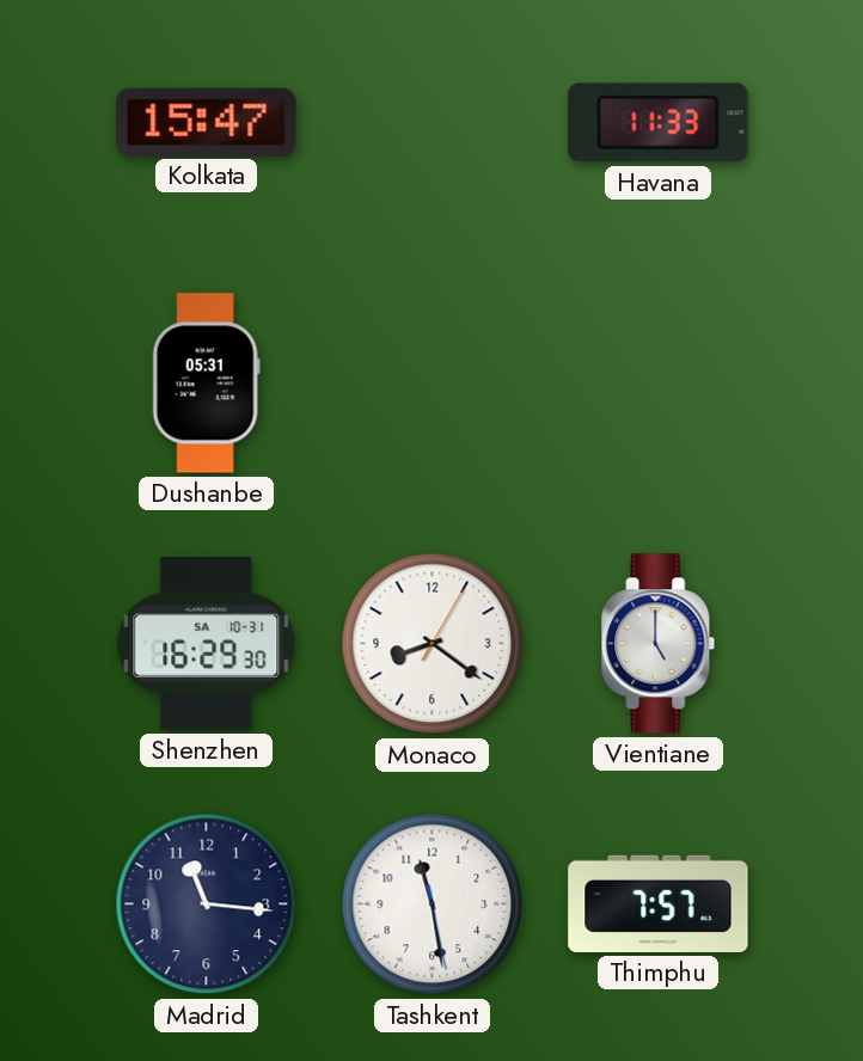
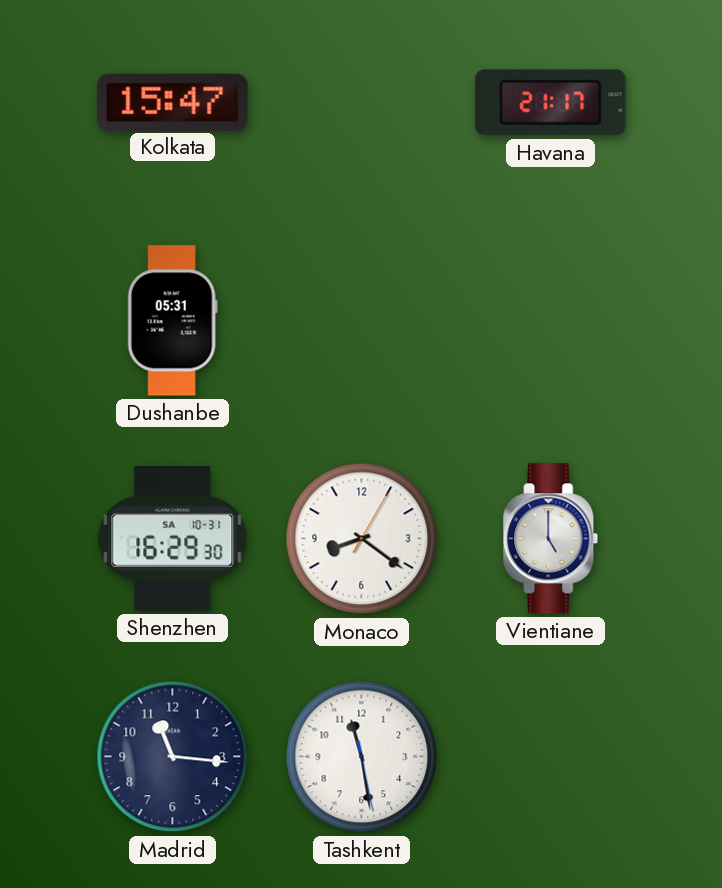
Havana: 11:33 -> 21:17 (551, 103)
Thimphu: 7:57 -> none (659, 903)
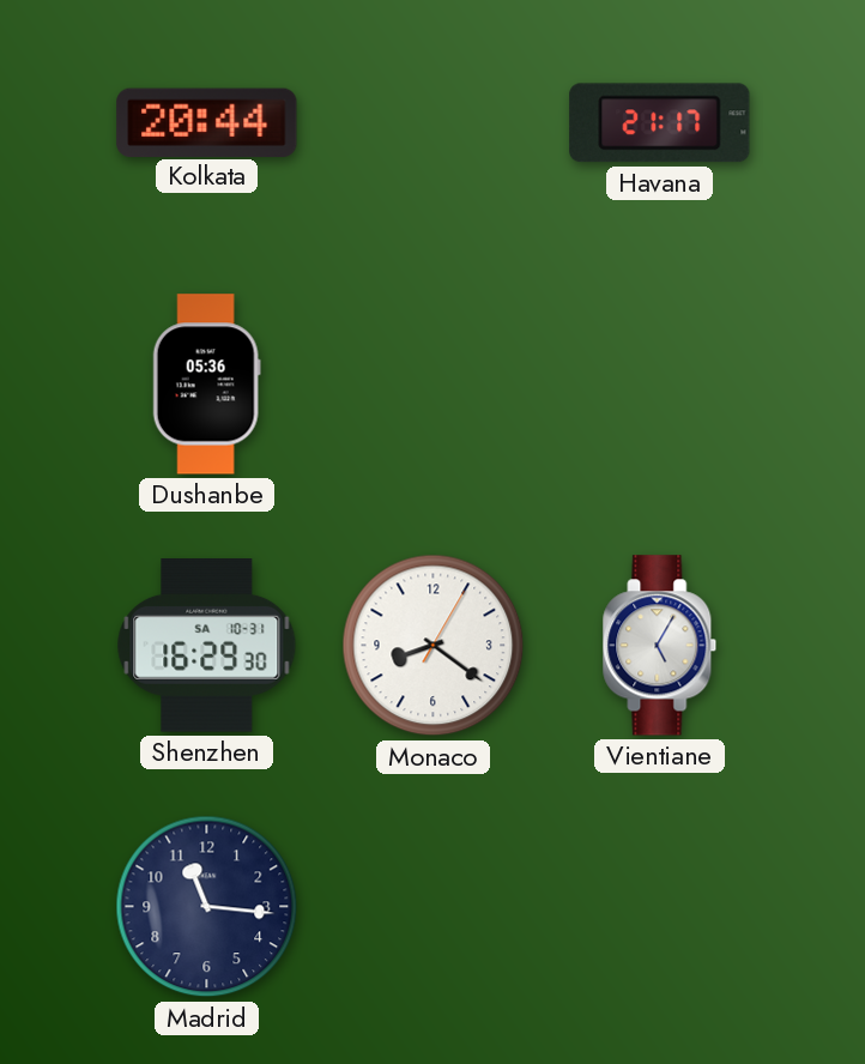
Kolkata: 15:47 -> 20:44 (207, 122)
Dushanbe: 05:31 -> 05:36 (206, 385)
Vientiane: 5:00 -> 5:05 (660, 646)
Tashkent: 11:28 -> none (362, 757)
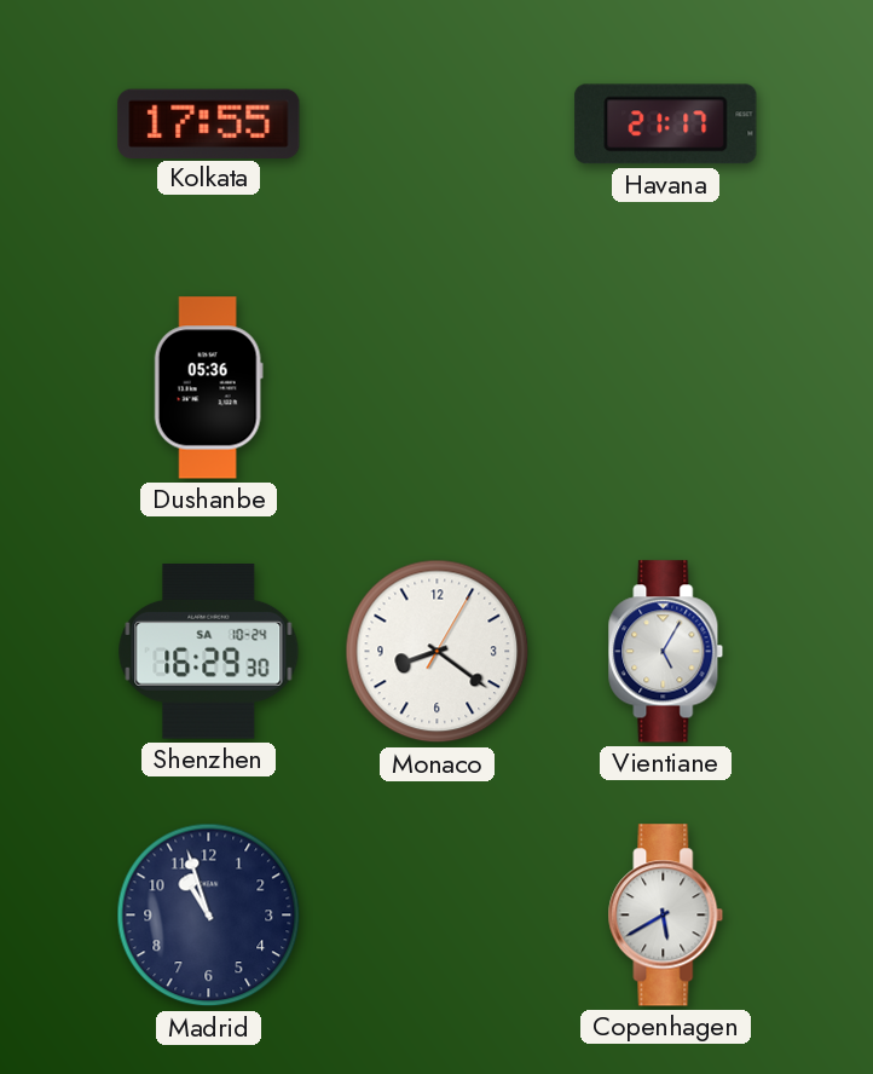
Kolkata: 20:44 -> 17:55 (209, 123)
Shenzhen date: SA 10-31 -> SA 10-24 (209, 652)
Madrid: 11:16 -> 10:57 (209, 916)
Copenhagen: none -> 5:40 (666, 916)
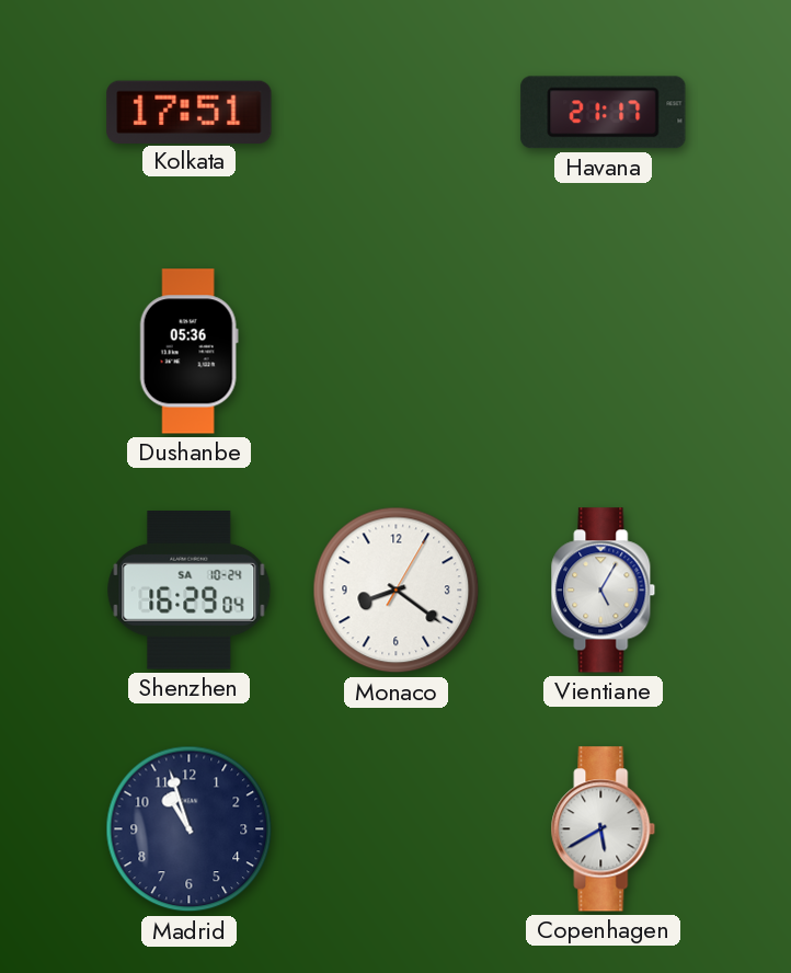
Kolkata: 17:55 -> 17:51 (190, 112)
Shenzhen: 16:29:30 -> 16:29:04 (190, 591)
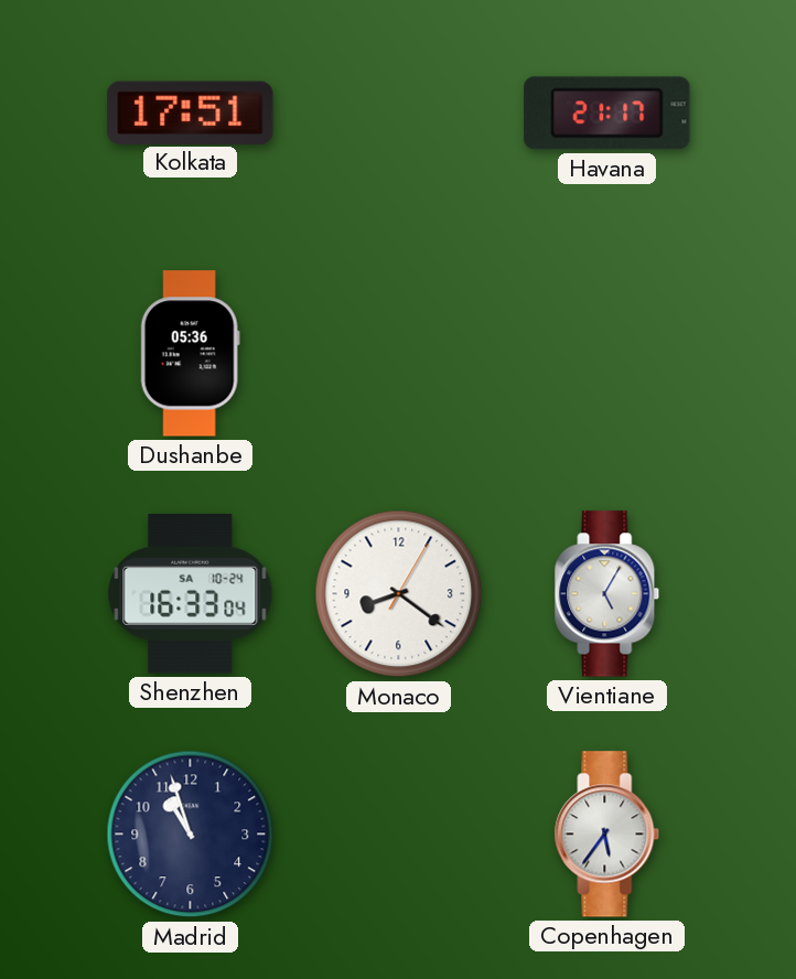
Shenzhen: 16:29 -> 16:33 (191, 594)
Copenhagen: 5:40 -> 5:36 (607, 835)
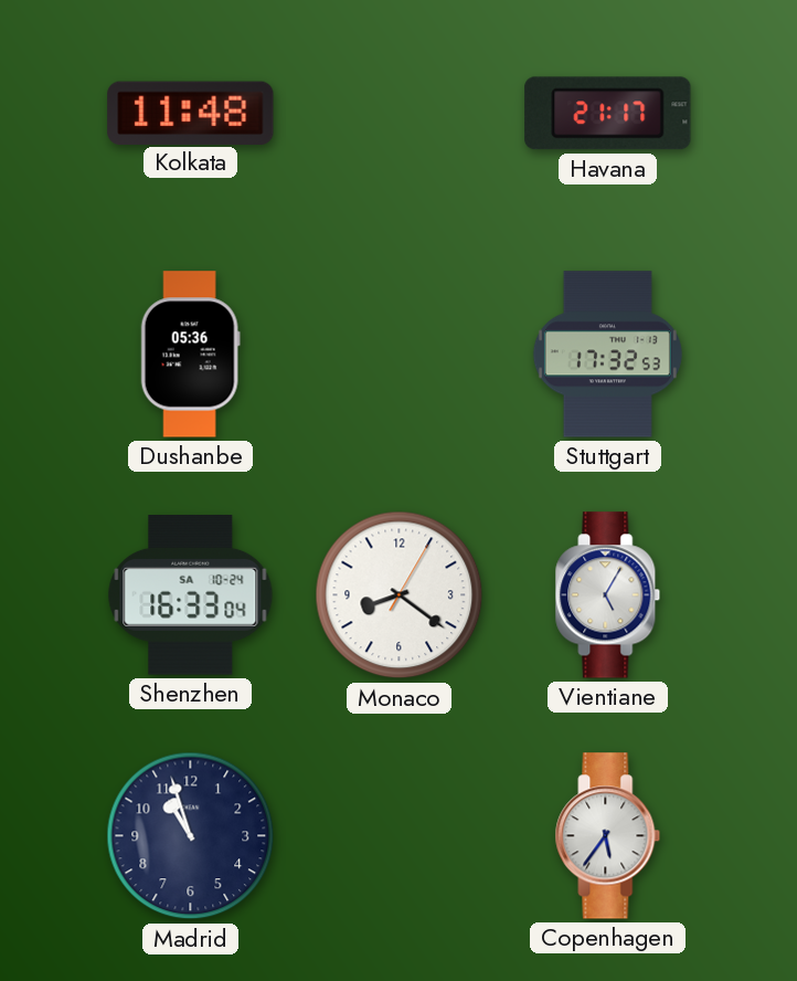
Kolkata: 17:51 -> 11:48 (191, 113)
Stuttgart: none -> 17:32 (607, 355)
